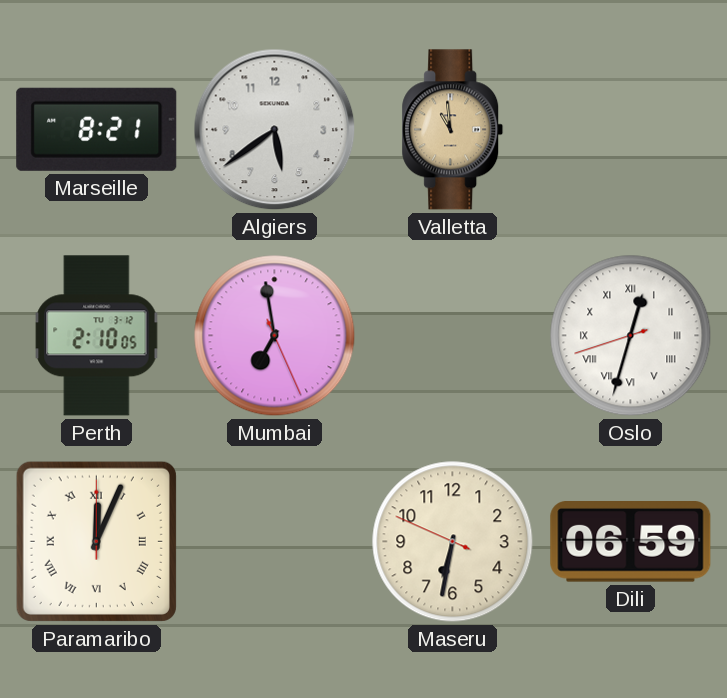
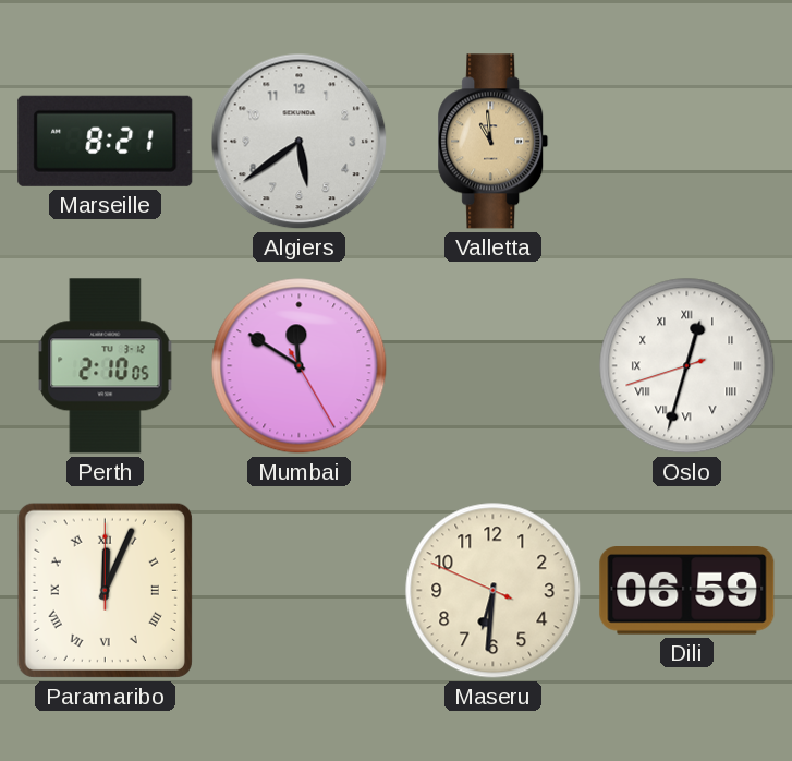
Mumbai: 6:58 -> 11:50 (300, 366)
Maseru: 6:31 -> 6:30 (494, 591)
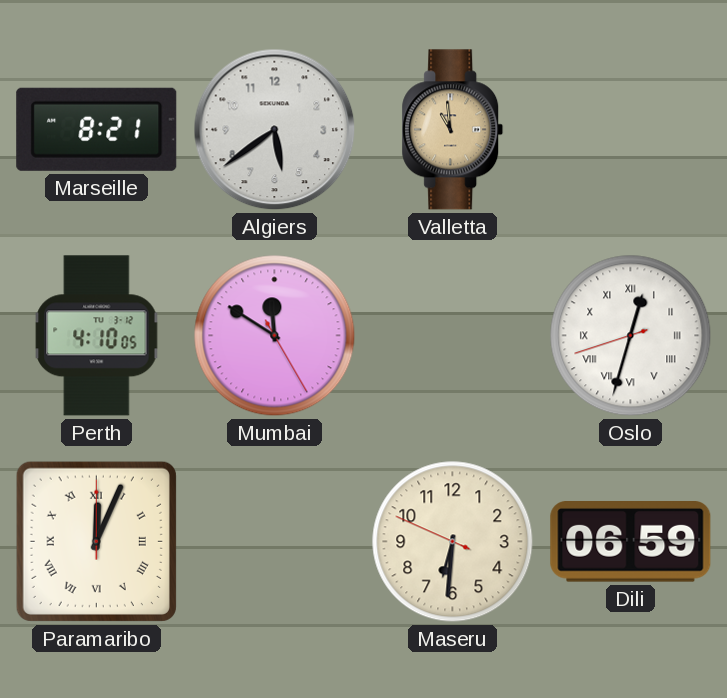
Perth: 2:10 -> 4:10 (97, 336)
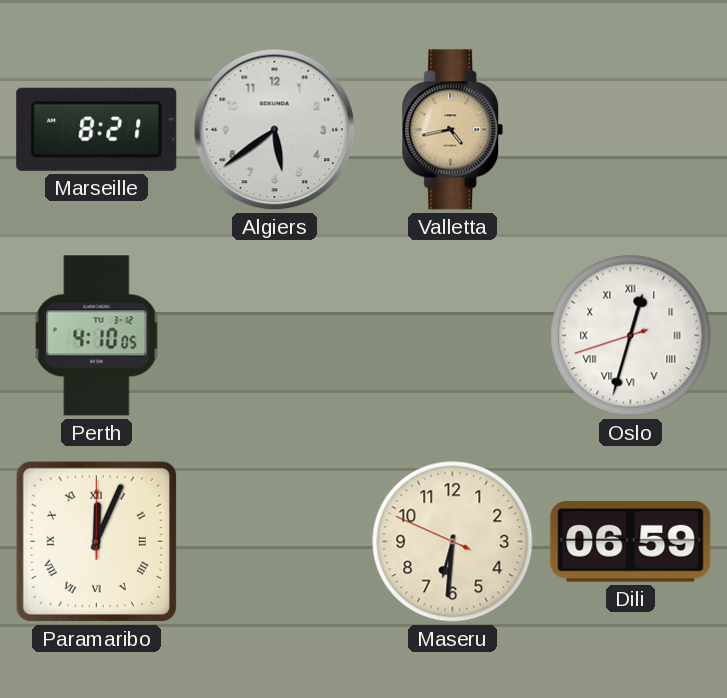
Valletta: 10:59 -> 4:43 (453, 130)
Mumbai: 11:50 -> none (275, 336)
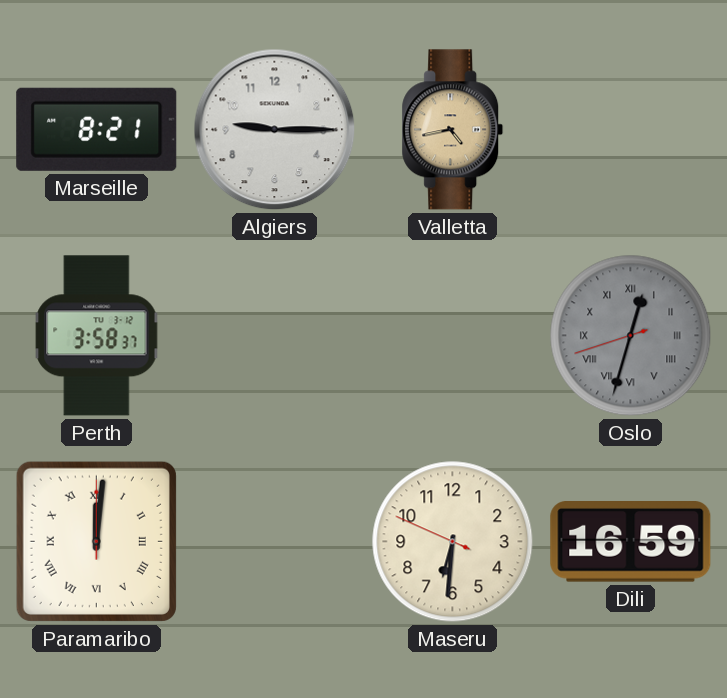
Algiers: 5:39 -> 9:15 (275, 130)
Perth: 4:10 -> 3:58 (97, 336)
Oslo dial: white -> grey (631, 336)
Paramaribo: 12:04 -> 12:01 (96, 541)
Dili: 06:59 -> 16:59 (631, 542)
